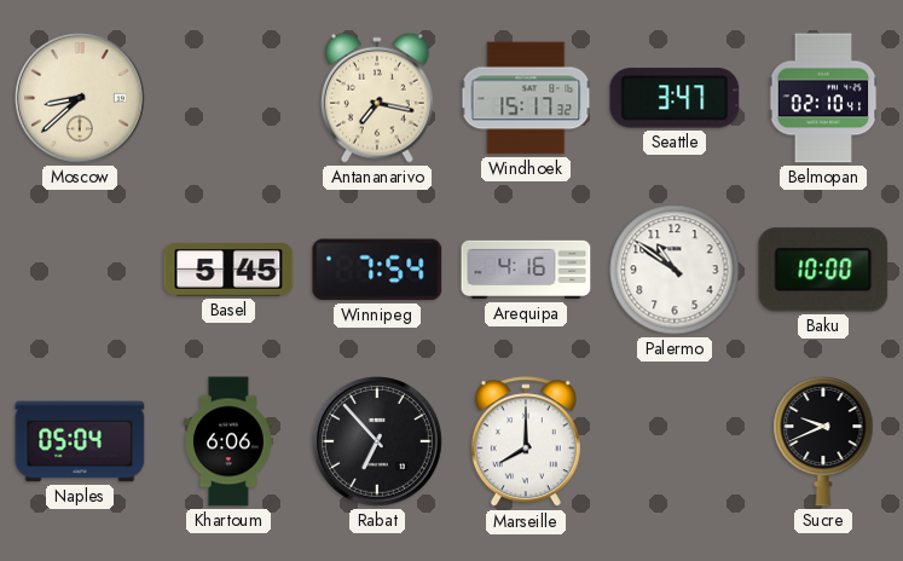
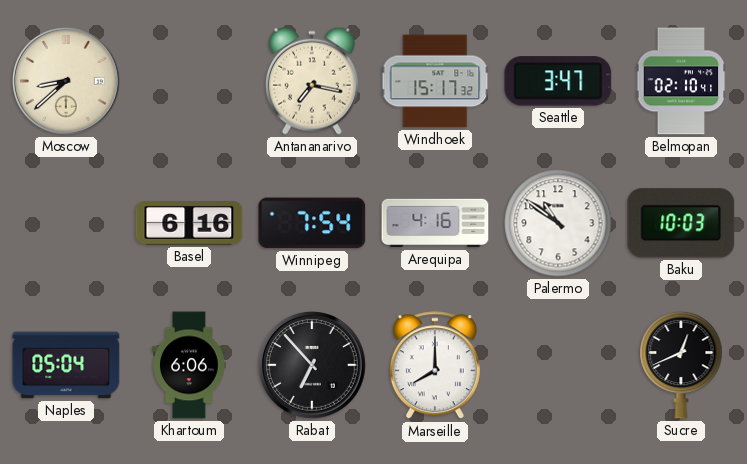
Basel: 5:45 -> 6:16 (189, 224)
Baku: 10:00 -> 10:03 (681, 223)
Sucre: 9:41 -> 12:41 (681, 365)
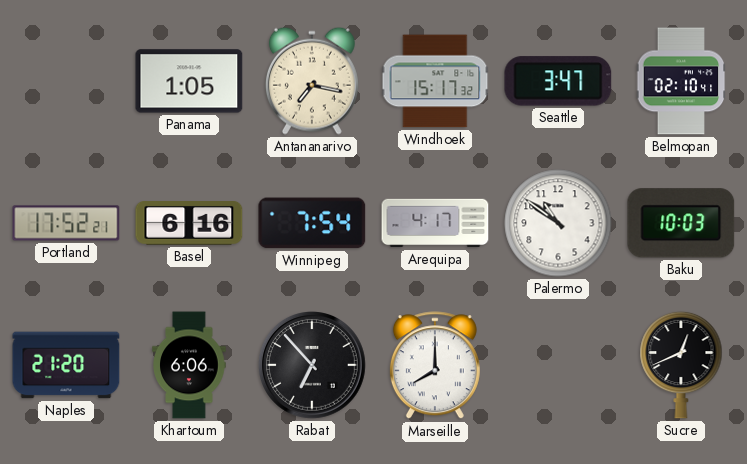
Moscow: 8:38 -> none (67, 82)
Panama: none -> 1:05 (189, 81)
Portland: none -> 17:52 (66, 223)
Arequipa: 4:16 -> 4:17 (435, 223)
Naples: 05:04 -> 21:20 (66, 365)
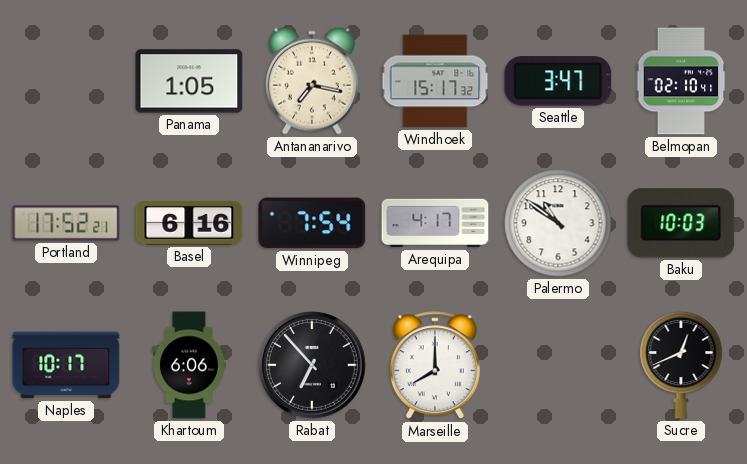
Naples: 21:20 -> 10:17 (66, 365)
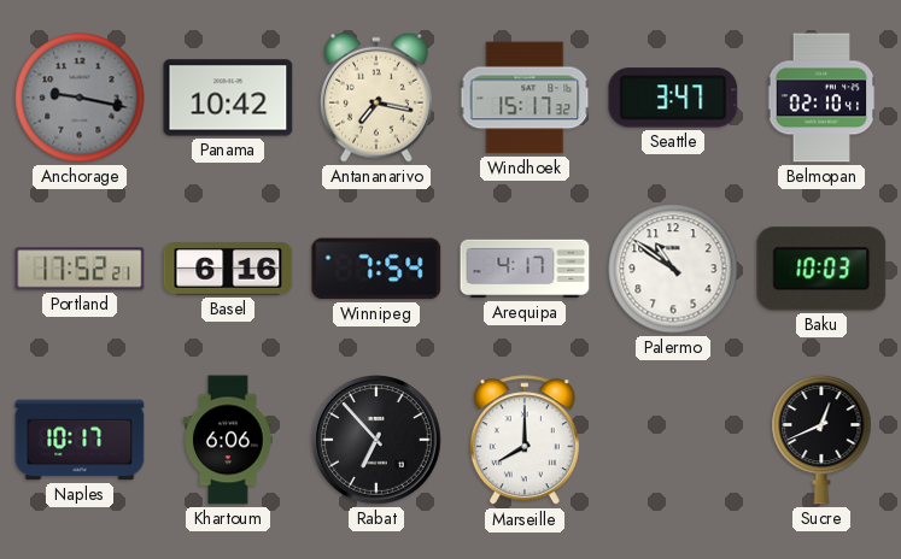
Anchorage: none -> 9:17 (80, 98)
Panama: 1:05 -> 10:42 (228, 98)
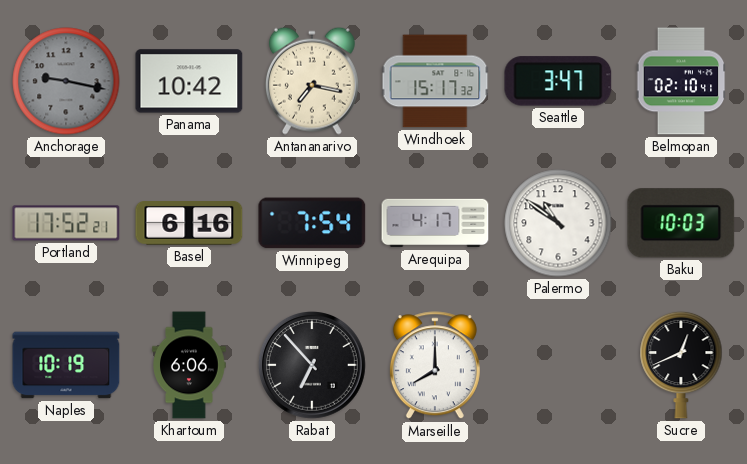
Naples: 10:17 -> 10:19 (66, 365)
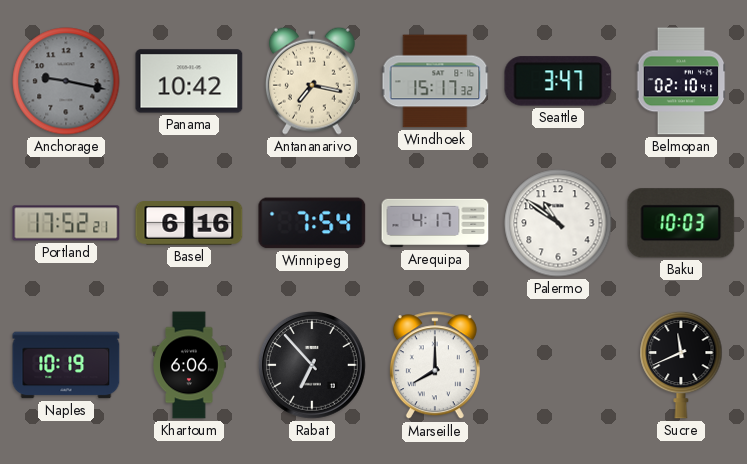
Sucre: 12:41 -> 11:41 (681, 365)
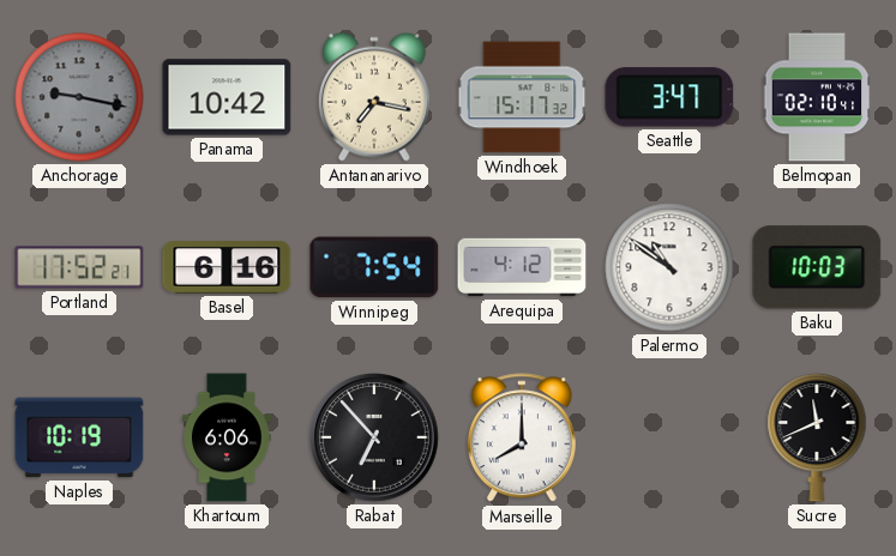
Arequipa: 4:17 -> 4:12 (522, 267)
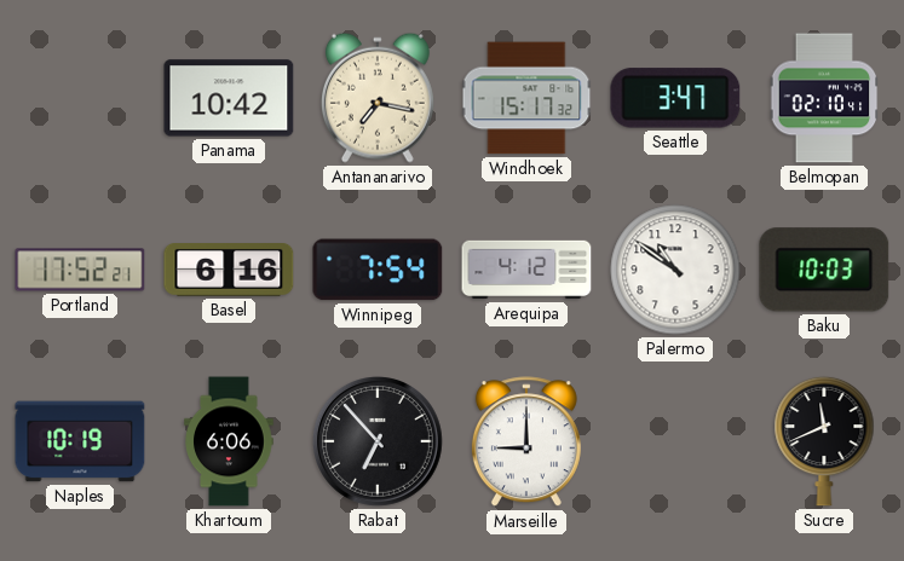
Anchorage: 9:17 -> none (79, 97)
Marseille: 8:00 -> 9:00 (526, 443)
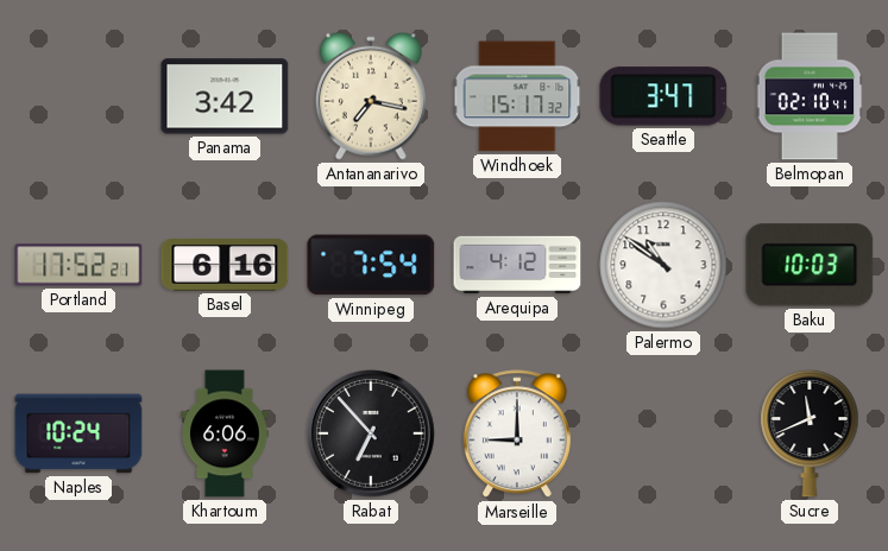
Panama: 10:42 -> 3:42 (225, 96)
Naples: 10:19 -> 10:24 (78, 433)
